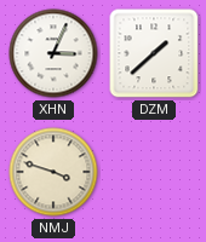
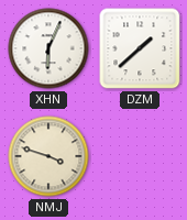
XHN: 3:04 -> 6:04 (48, 48)
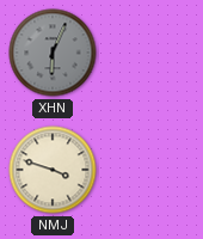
XHN dial: white -> grey (53, 53)
DZM: 1:38 -> none (140, 48)
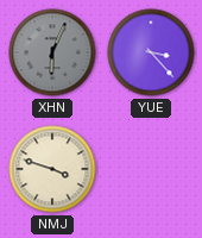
YUE: none -> 3:23 (151, 52)
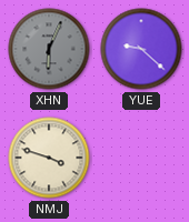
YUE: 3:23 -> 9:22 (141, 49)
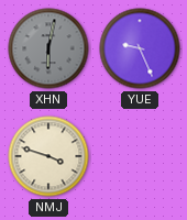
XHN: 6:04 -> 6:02 (48, 48)
YUE: 9:22 -> 9:26 (140, 48)
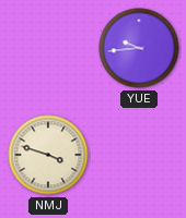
XHN: 6:02 -> none (48, 48)
YUE: 9:26 -> 9:44 (139, 48)
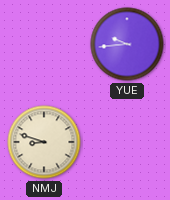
NMJ: 3:48 -> 8:48 (44, 142)
